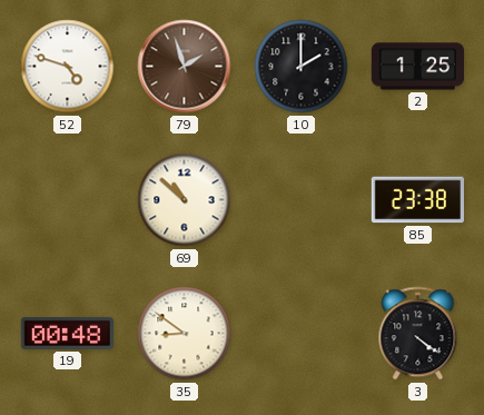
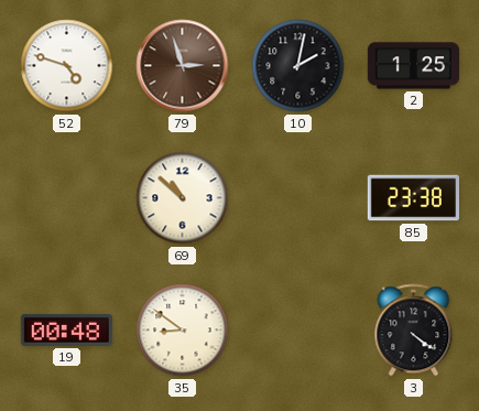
79: 1:57 -> 2:57 (183, 66)
10: 2:00 -> 2:02 (298, 66)
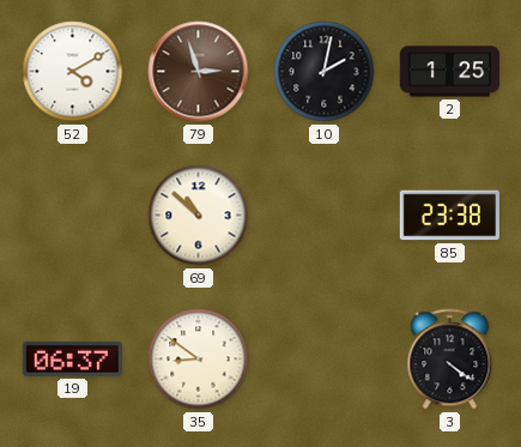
52: 4:48 -> 4:10 (73, 72)
19: 00:48 -> 06:37 (72, 358)
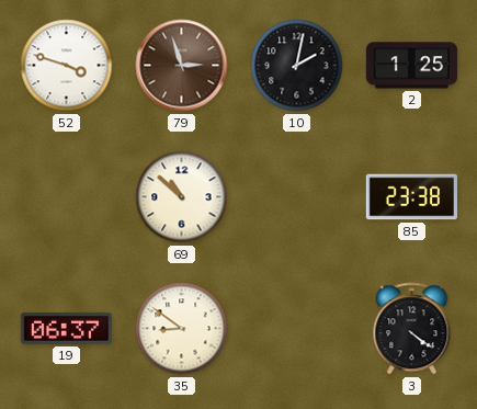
52: 4:10 -> 3:48 (67, 66)
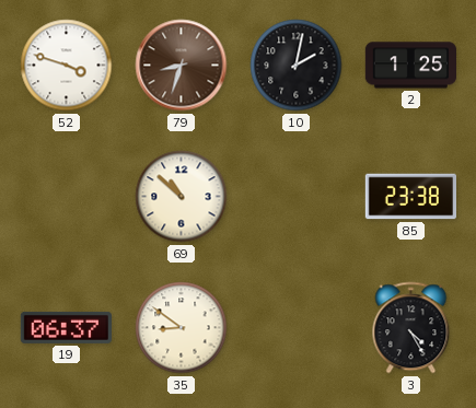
79: 2:57 -> 8:33 (182, 66)
3: 4:21 -> 4:25 (411, 328)
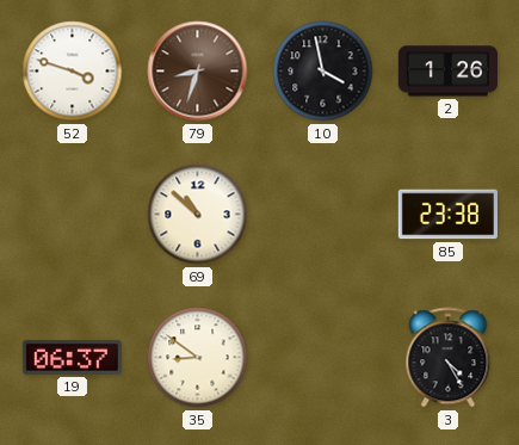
10: 2:02 -> 3:58 (323, 72)
2: 1:25 -> 1:26 (447, 72)
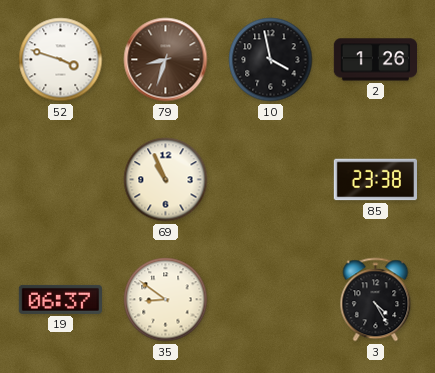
69: 10:52 -> 10:56 (166, 180)
